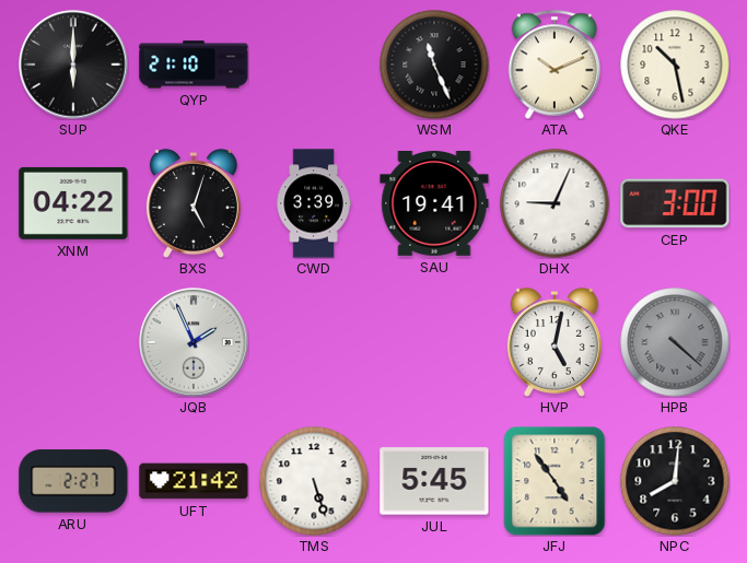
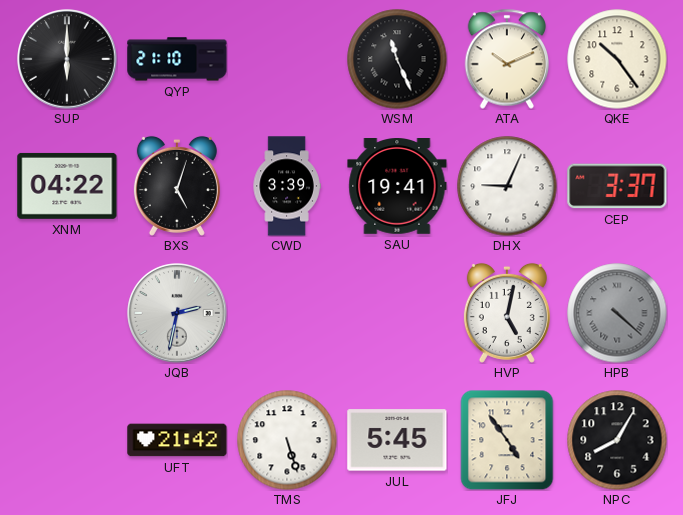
QKE: 10:28 -> 10:24 (617, 59)
CEP: 3:00 -> 3:37 (617, 186)
JQB: 1:56 -> 2:32 (177, 313)
ARU: 2:27 -> none (73, 481)
NPC: 8:01 -> 8:05 (617, 440)
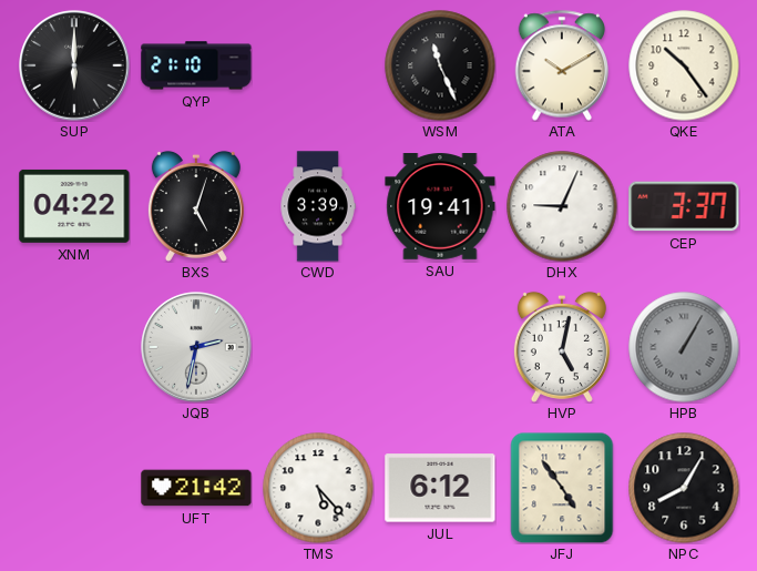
ATA: 10:11 -> 10:10 (562, 65)
HPB: 4:22 -> 1:05 (684, 347)
TMS: 5:27 -> 5:23 (318, 488)
JUL: 5:45 -> 6:12 (440, 488)
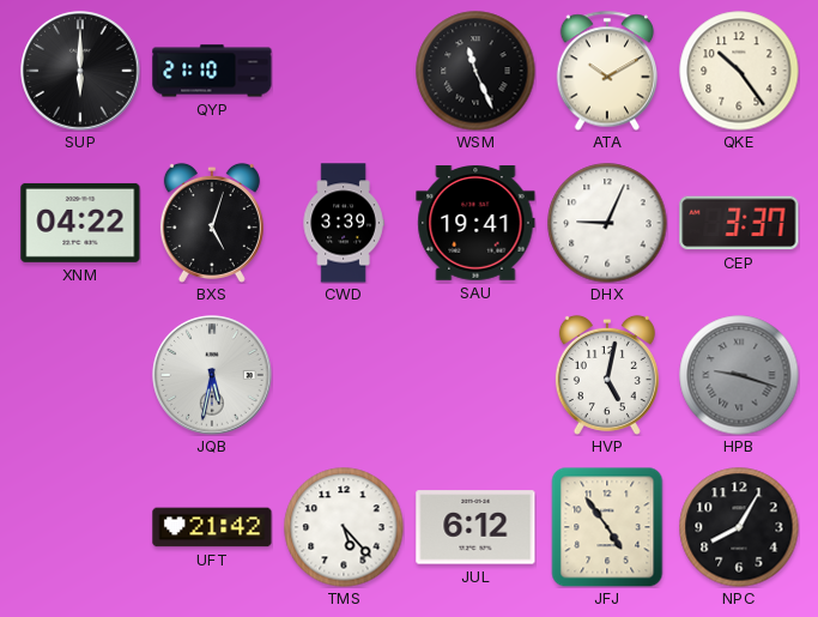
JQB: 2:32 -> 5:32 (212, 375)
HPB: 1:05 -> 9:18 (739, 375)
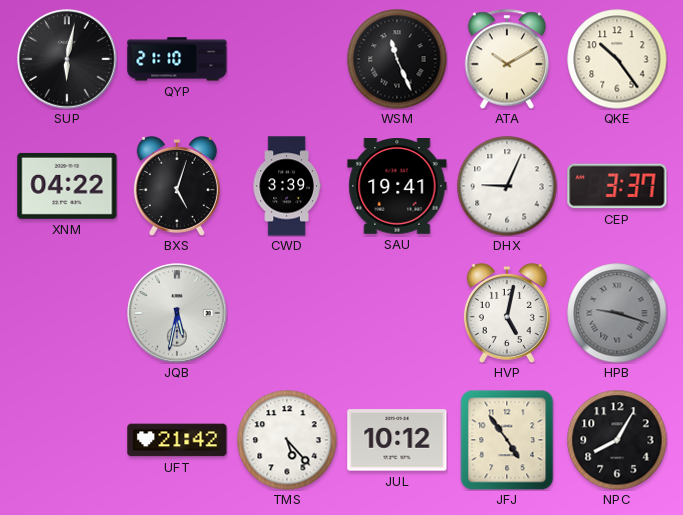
SUP: 6:00 -> 6:02 (67, 59)
JUL: 6:12 -> 10:12 (397, 440)
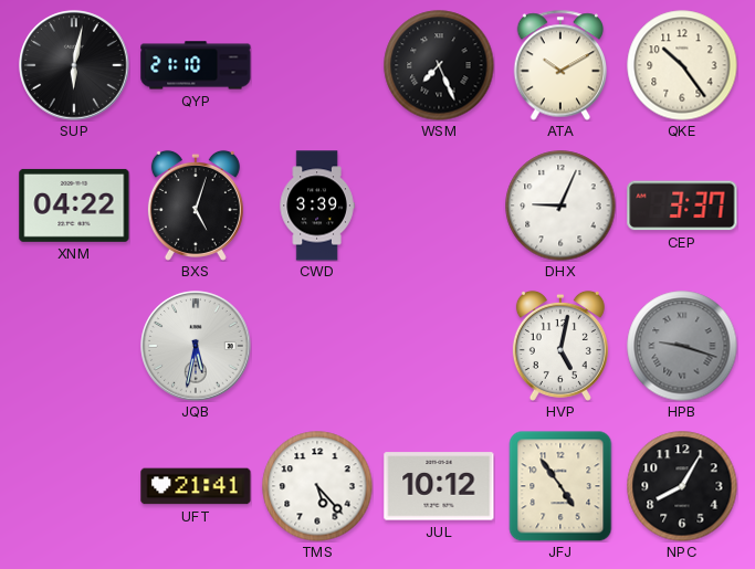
WSM: 11:26 -> 7:26 (439, 65)
SAU: 19:41 -> none (397, 187)
UFT: 21:42 -> 21:41 (196, 486)
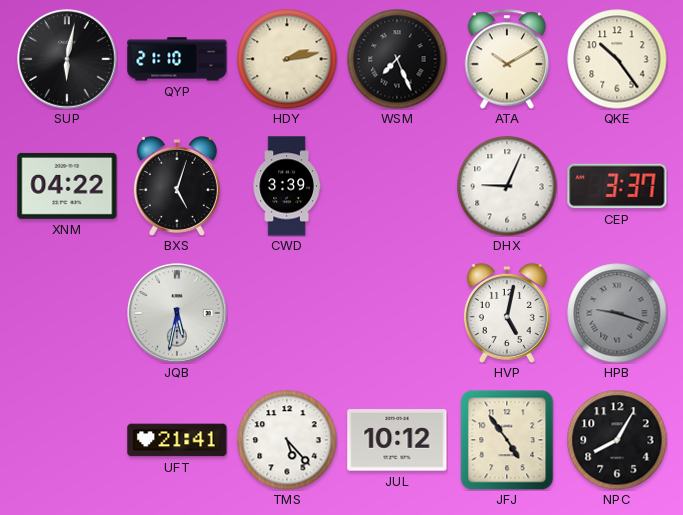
HDY: none -> 2:13 (287, 59)
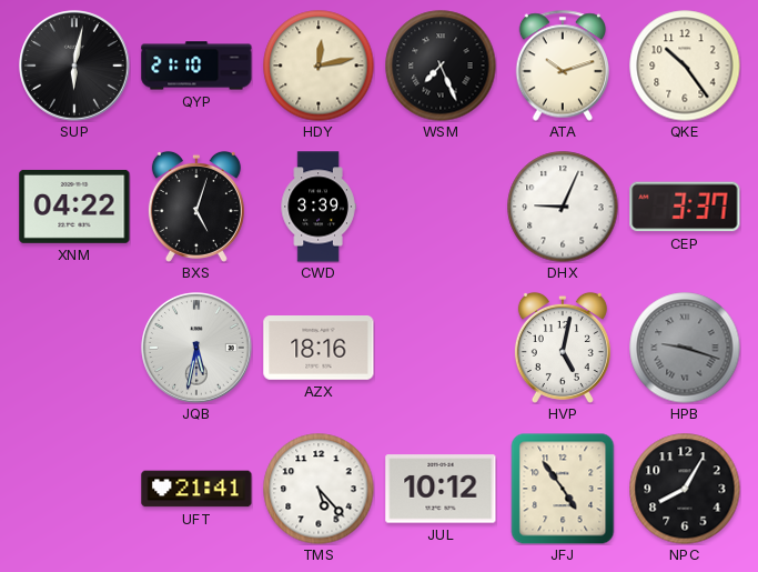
HDY: 2:13 -> 12:13 (319, 66)
ATA: 10:10 -> 10:12 (563, 66)
AZX: none -> 18:16 (319, 349)
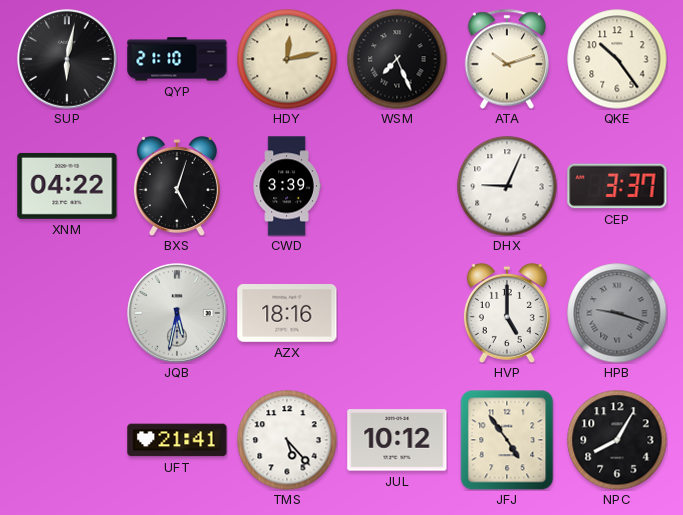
HVP: 5:02 -> 5:00 (507, 313)
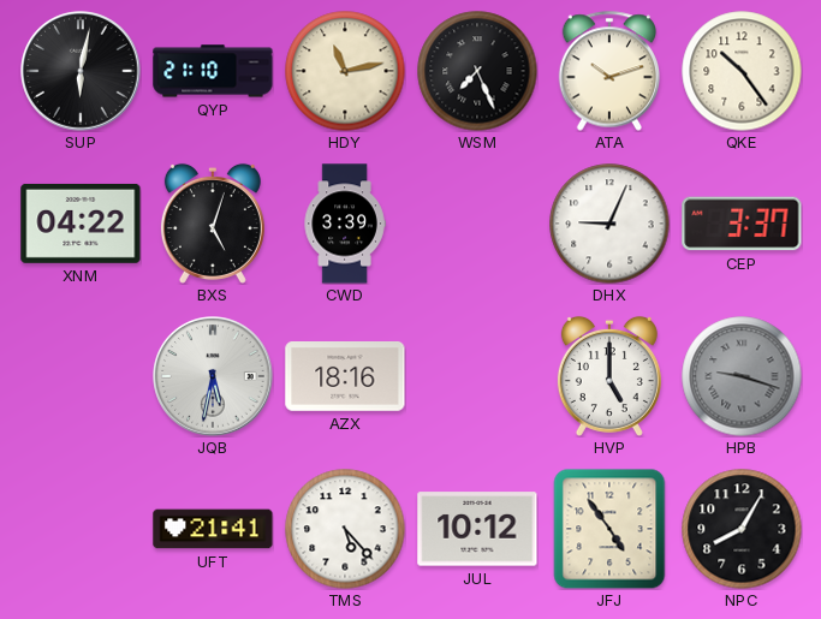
HDY: 12:13 -> 11:13 (345, 71)
